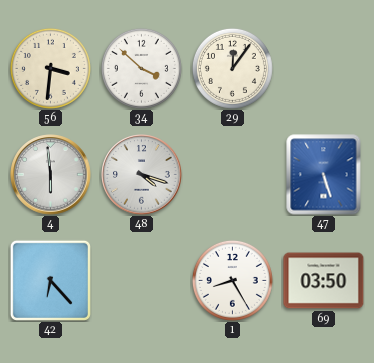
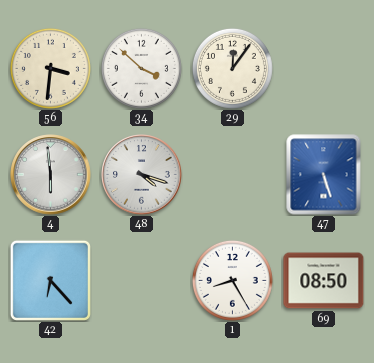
69: 03:50 -> 08:50 (324, 281)
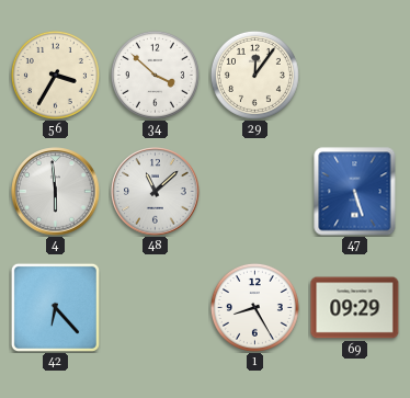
56: 3:31 -> 3:35 (55, 75)
48: 4:18 -> 11:08 (156, 192)
69: 08:50 -> 09:29 (355, 308)
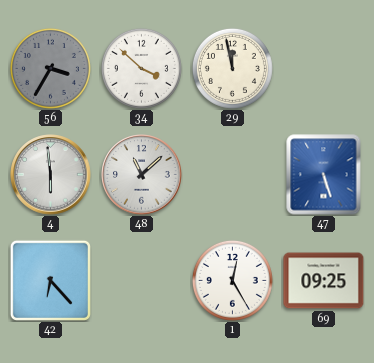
56 dial: cream -> grey (50, 68)
29: 12:06 -> 11:58 (232, 68)
1: 8:25 -> 12:25 (232, 280)
69: 09:29 -> 09:25 (324, 281)
